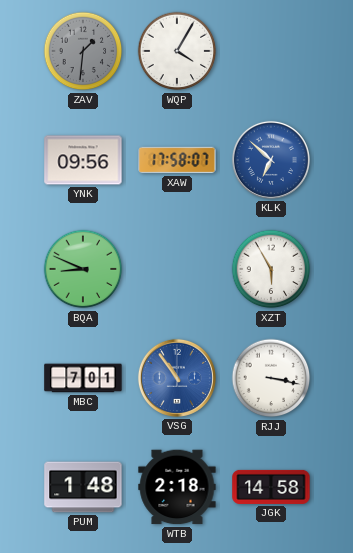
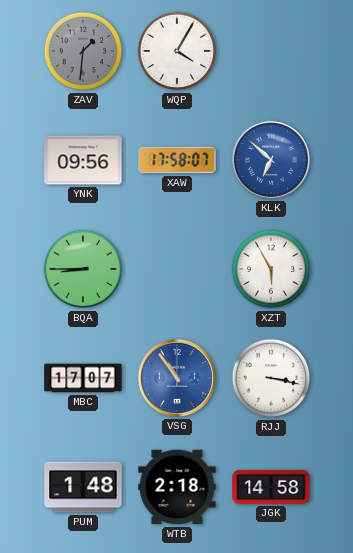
BQA: 8:49 -> 8:45 (83, 269)
MBC: 7:01 -> 17:07 (83, 378)
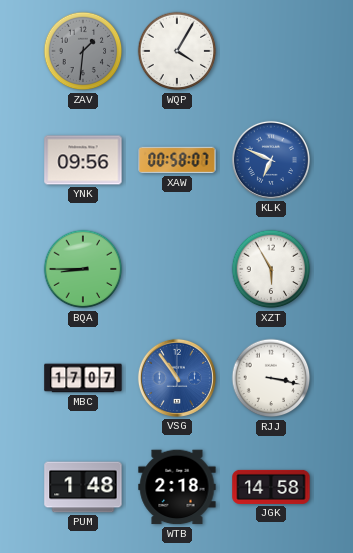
XAW: 17:58 -> 00:58 (177, 160)
KLK: 6:52 -> 6:49 (271, 160)
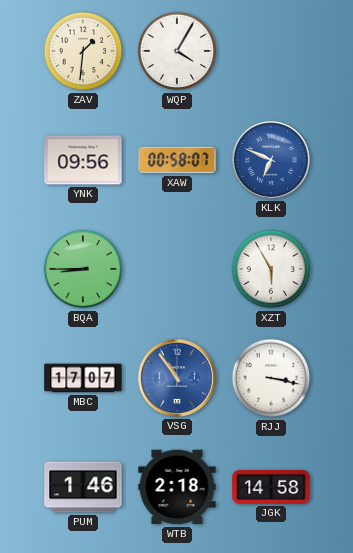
ZAV dial: grey -> cream (83, 51)
PUM: 1:48 -> 1:46 (83, 487)
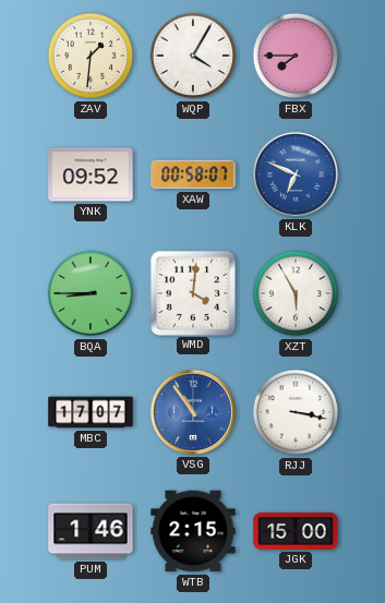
FBX: none -> 7:45 (296, 56)
YNK: 09:56 -> 09:52 (91, 174)
WMD: none -> 4:01 (192, 292)
WTB: 2:18 -> 2:15 (193, 531)
JGK: 14:58 -> 15:00 (296, 531)
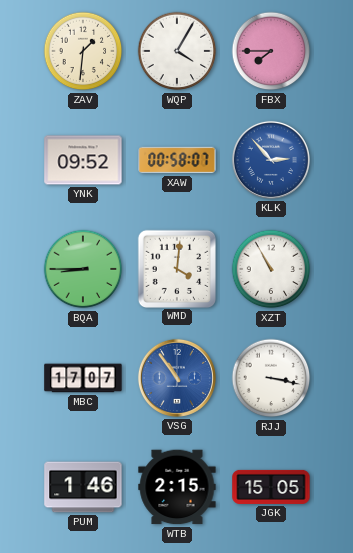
KLK: 6:49 -> 2:53 (271, 160)
XZT: 5:55 -> 10:55 (271, 269)
JGK: 15:00 -> 15:05 (271, 487)
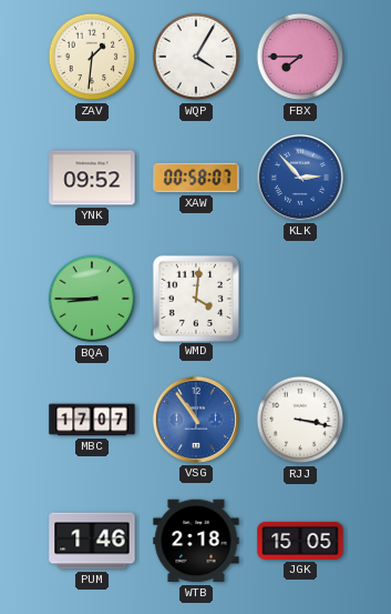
XZT: 10:55 -> none (271, 269)
WTB: 2:15 -> 2:18 (196, 541)
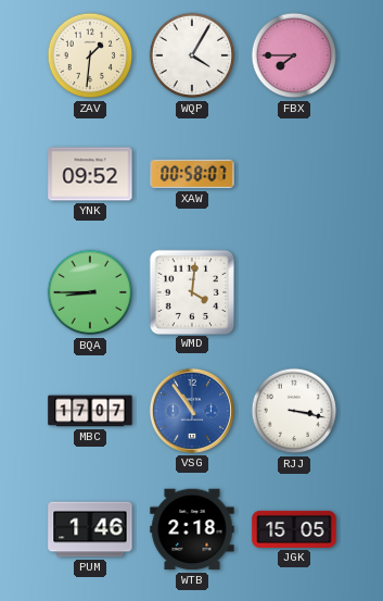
KLK: 2:53 -> none (300, 178)
